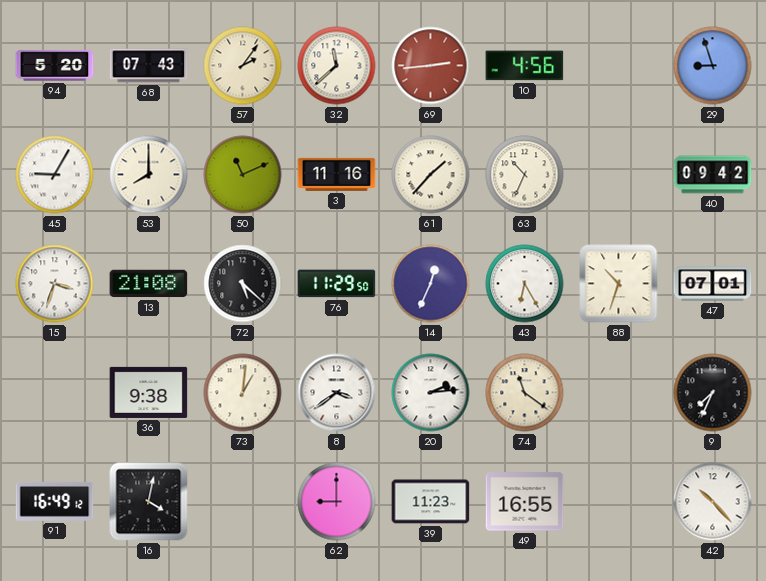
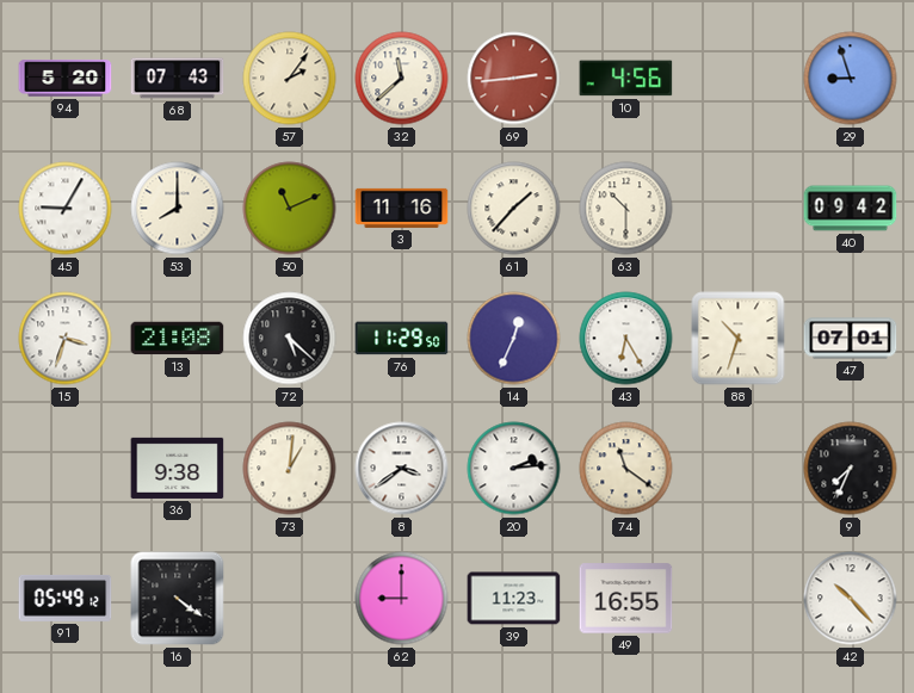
63: 10:34 -> 10:30 (626, 209)
91: 16:49 -> 05:49 (66, 598)
16: 4:02 -> 4:21 (178, 599)
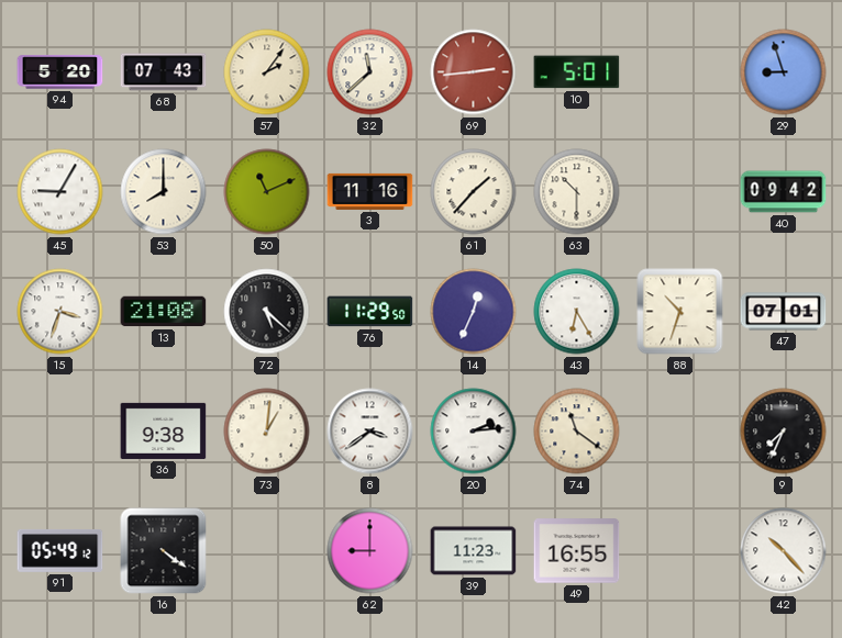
10: 4:56 -> 5:01 (577, 72)
